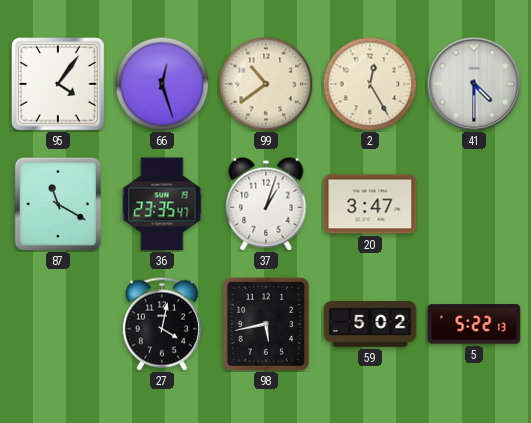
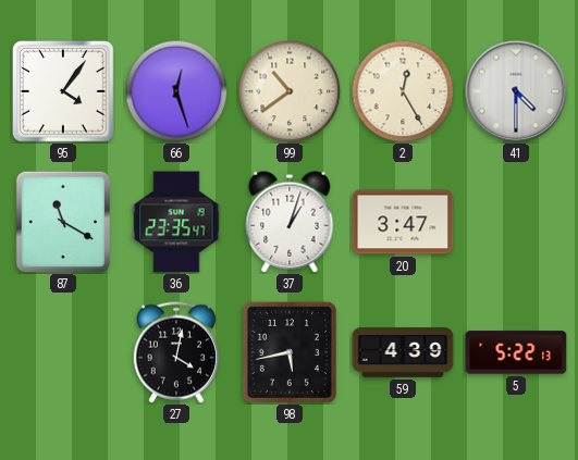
59: 5:02 -> 4:39 (403, 352)
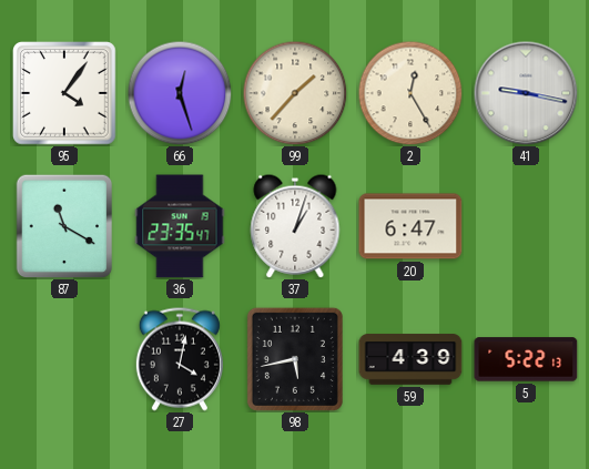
99: 10:39 -> 1:37 (295, 93)
41: 4:30 -> 9:17 (526, 93)
20: 3:47 -> 6:47 (410, 226)
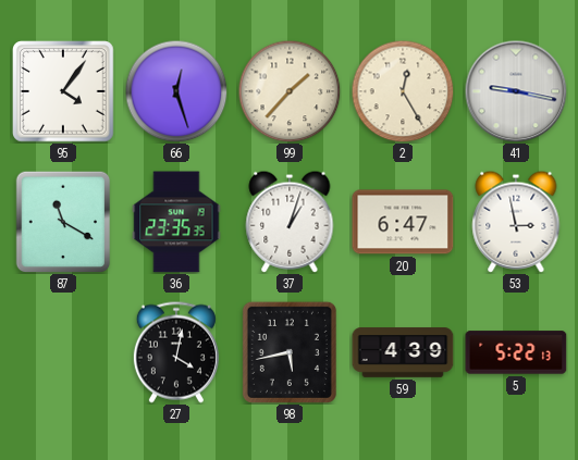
36: 23:35:47 -> 23:35:35 (176, 222)
53: none -> 2:58 (516, 222)
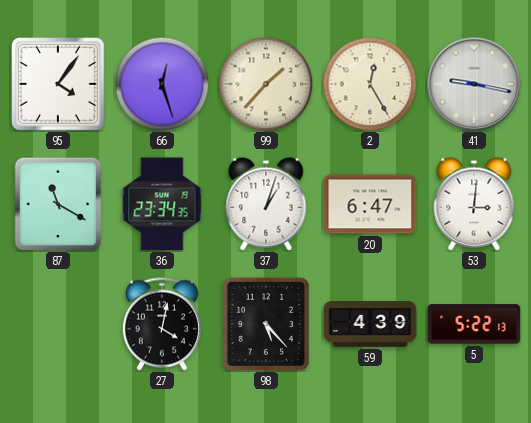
36: 23:35 -> 23:34 (162, 204)
53: 2:58 -> 3:01 (474, 204)
98: 5:43 -> 5:23 (266, 324)
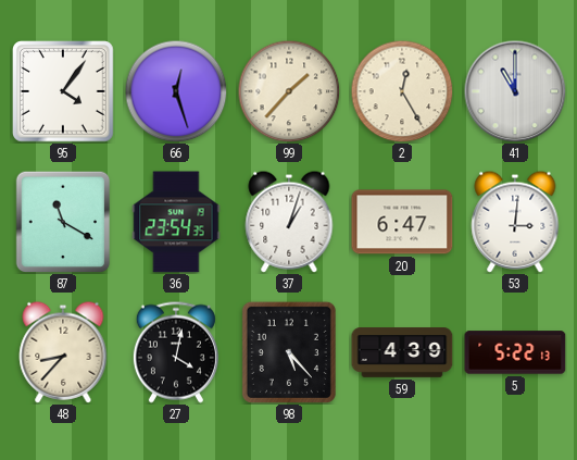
41: 9:17 -> 11:00 (515, 91)
36: 23:34 -> 23:54 (176, 222)
48: none -> 8:37 (63, 352)
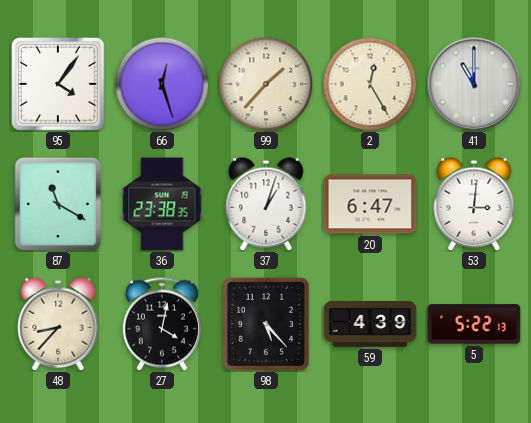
36: 23:54 -> 23:38 (162, 204)
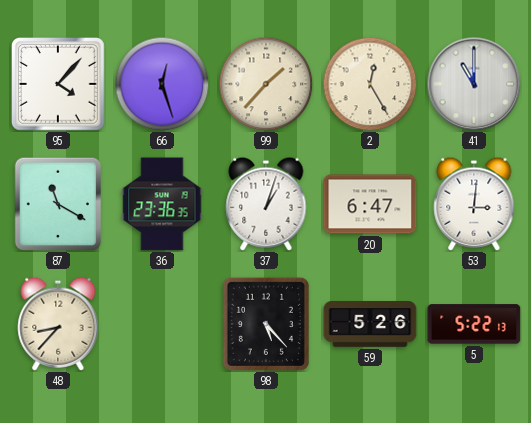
95: 4:06 -> 4:07 (58, 84)
36: 23:38 -> 23:36 (162, 204)
27: 4:02 -> none (162, 324)
59: 4:39 -> 5:26 (370, 324)
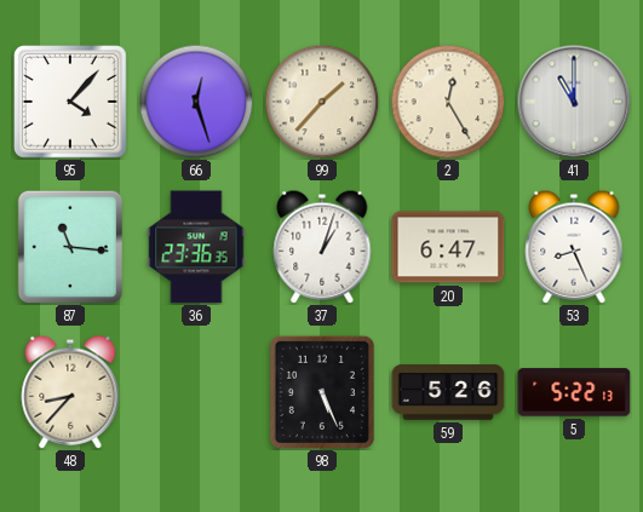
87: 11:20 -> 11:16 (70, 247)
53: 3:01 -> 8:26 (574, 247)
98: 5:23 -> 5:26 (322, 392)
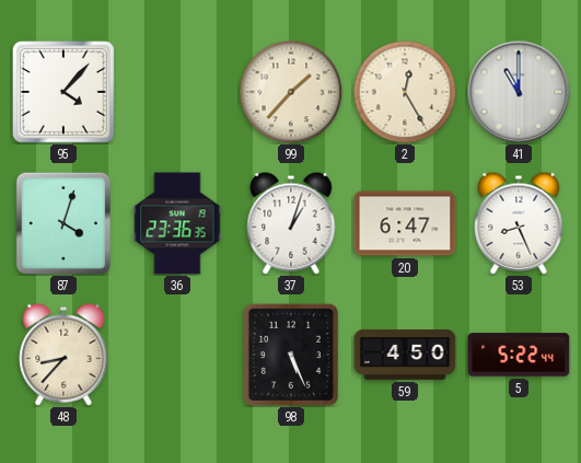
66: 12:27 -> none (196, 102)
87: 11:16 -> 4:03 (63, 223)
59: 5:26 -> 4:50 (405, 355)
5: 5:22:13 -> 5:22:44 (519, 355)
